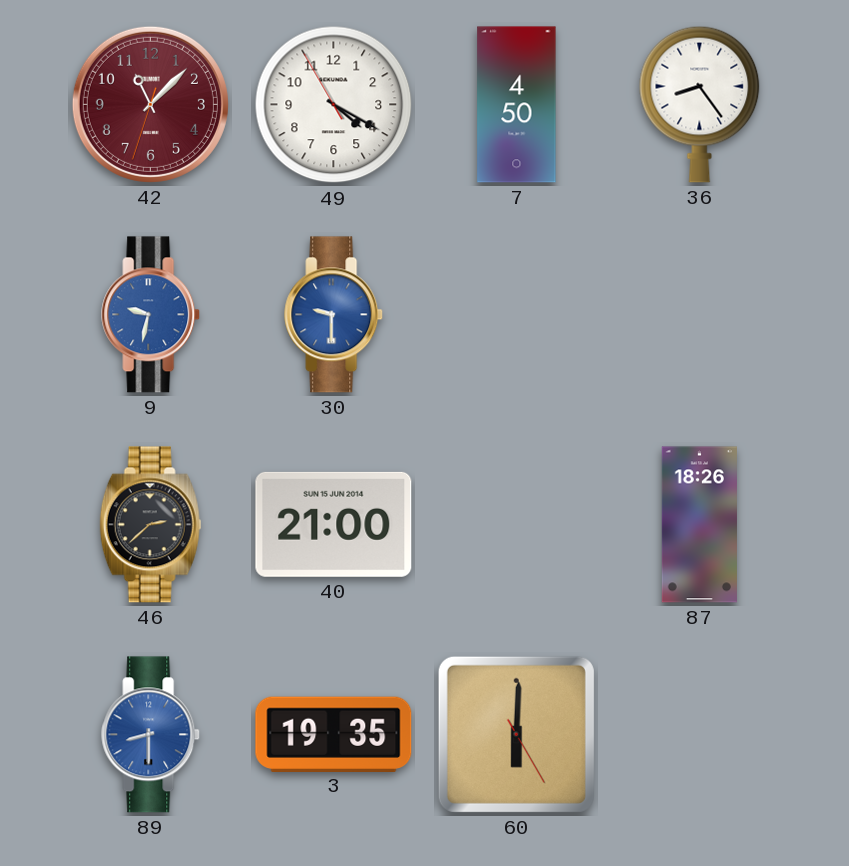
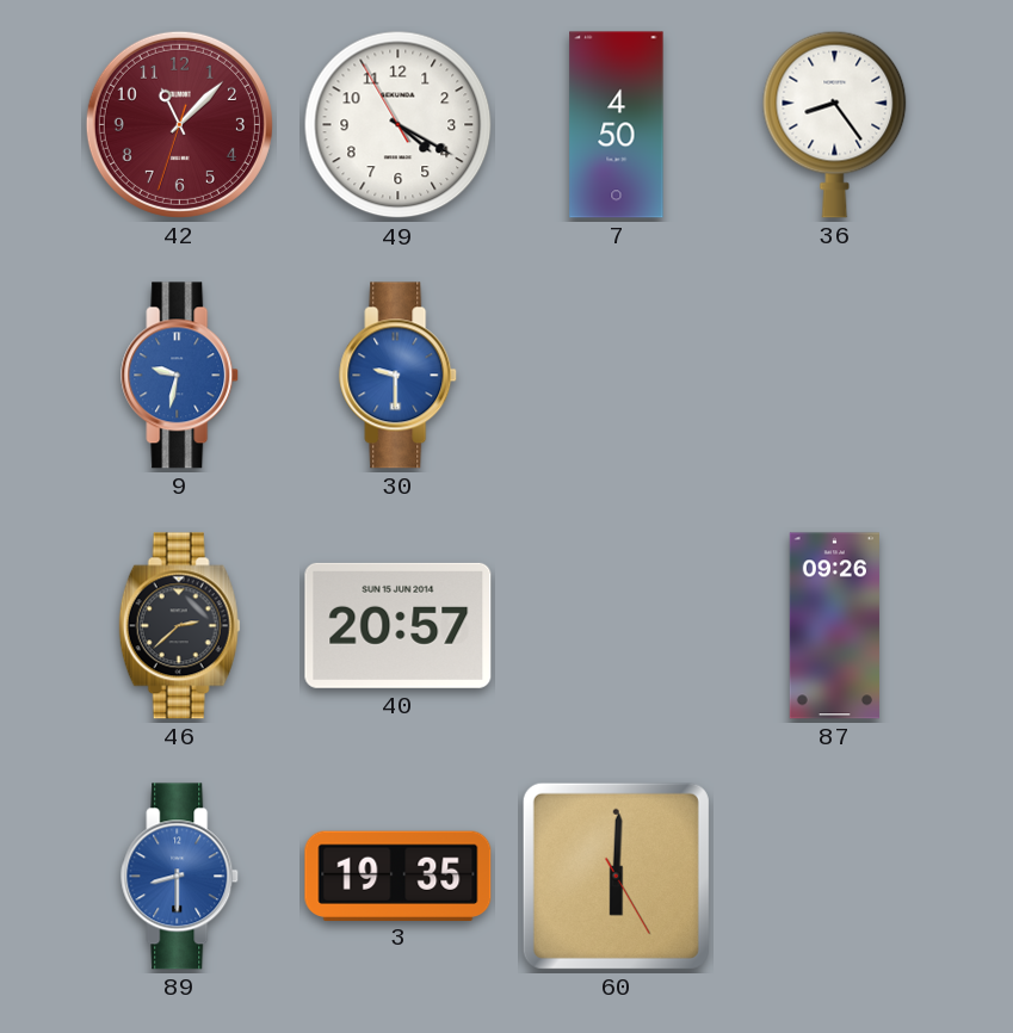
40: 21:00 -> 20:57 (399, 625)
87: 18:26 -> 09:26 (834, 626)
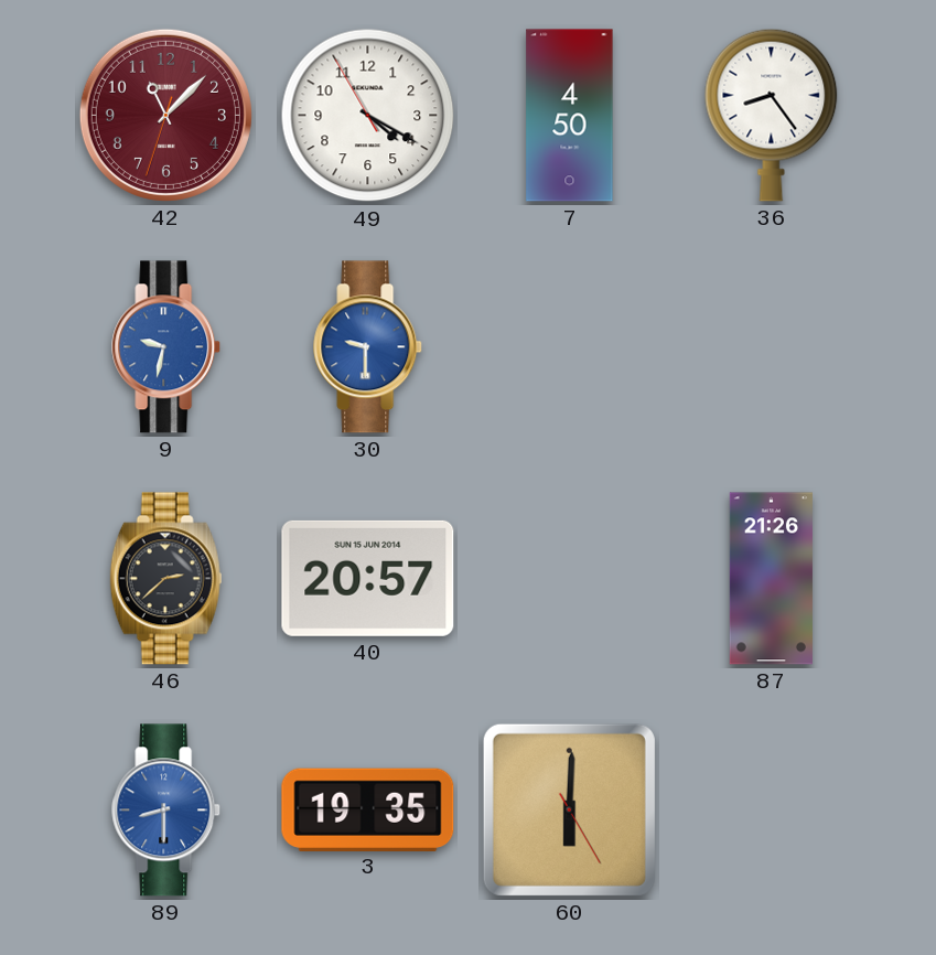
87: 09:26 -> 21:26 (771, 579)
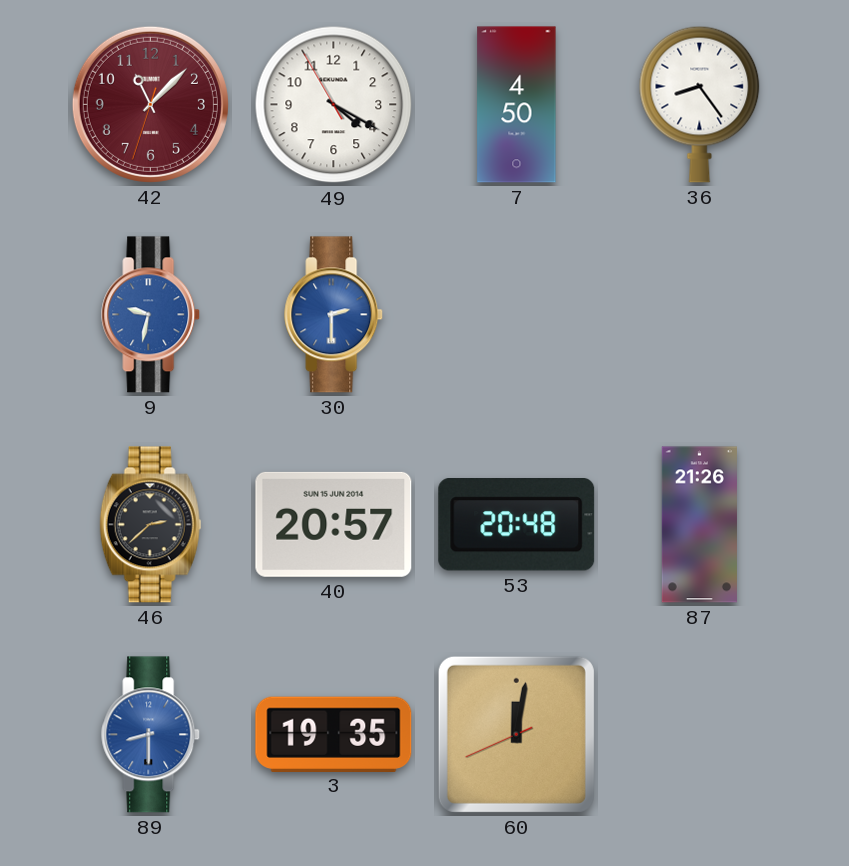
30: 9:30 -> 2:30 (334, 315)
53: none -> 20:48 (517, 525)
60: 6:00 -> 12:01 (516, 734)
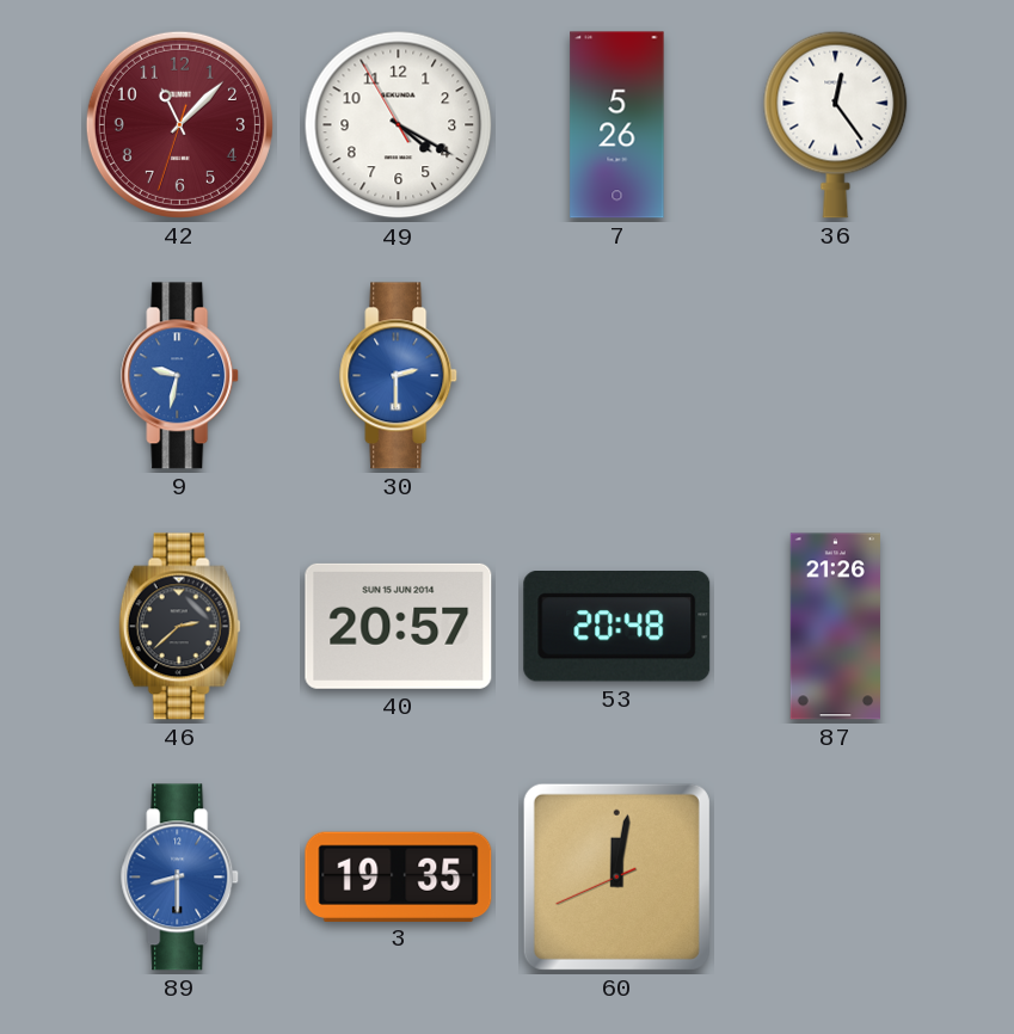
7: 4:50 -> 5:26 (617, 125)
36: 8:24 -> 12:24 (836, 124)
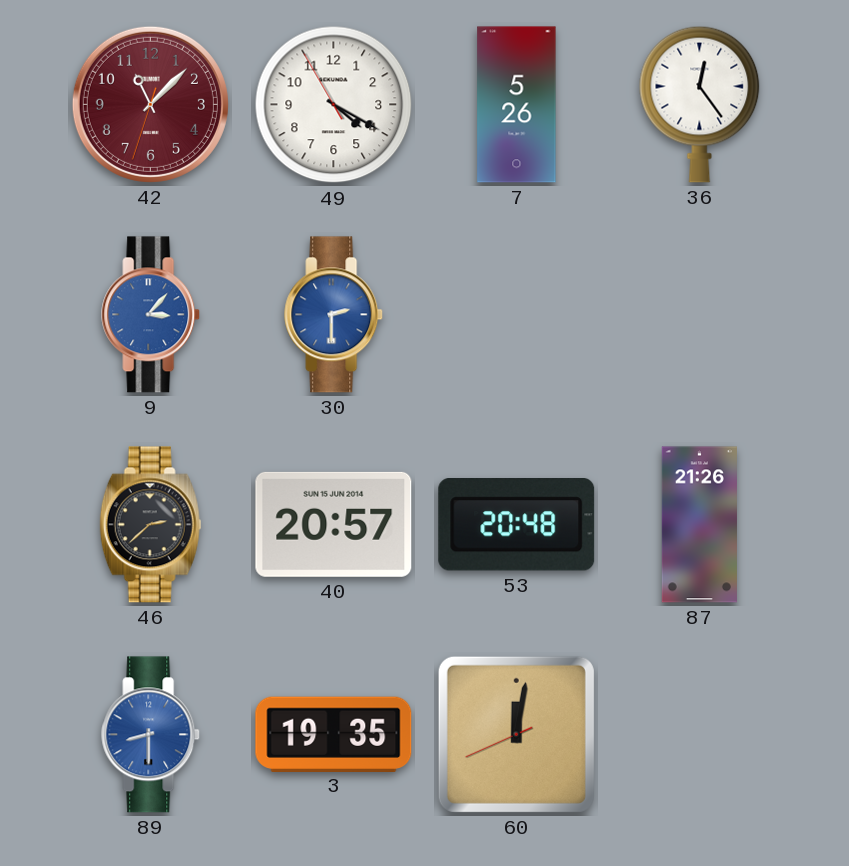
9: 9:32 -> 3:07 (151, 315)
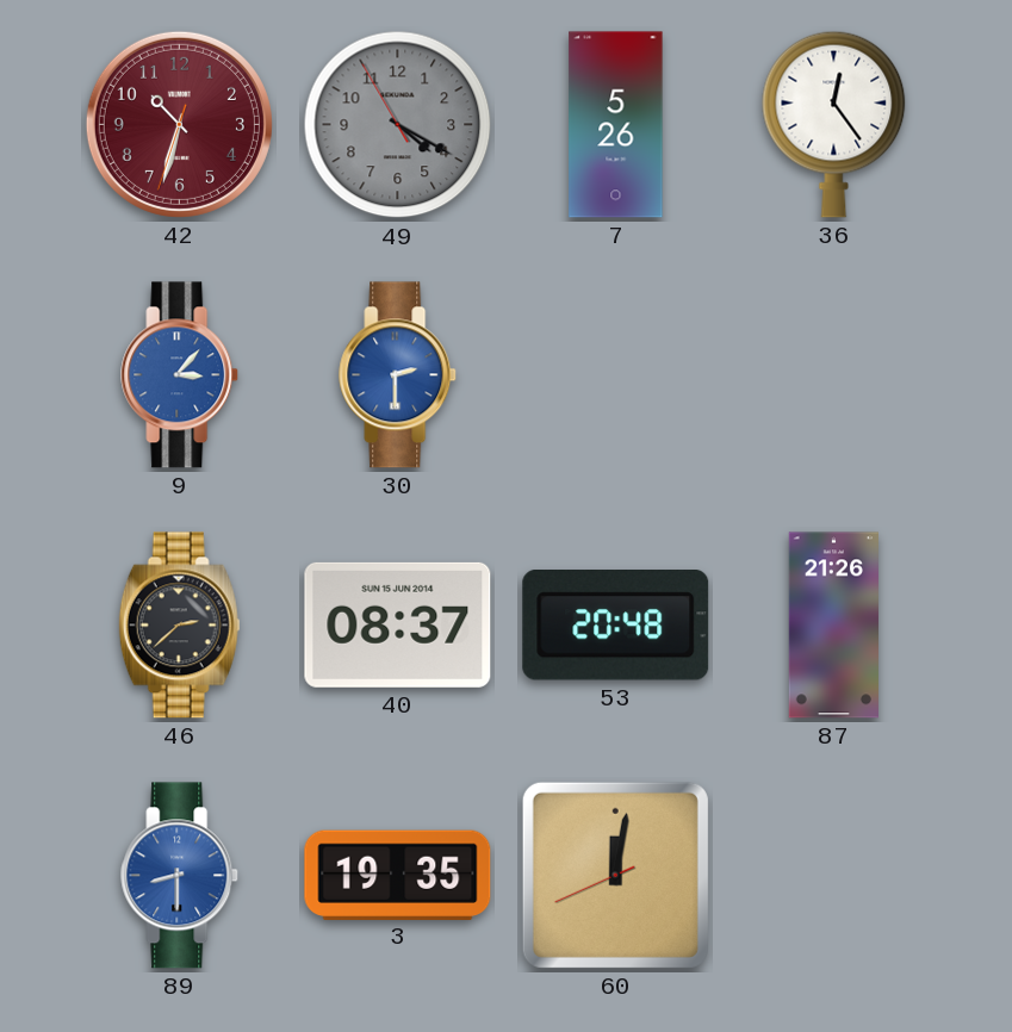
42: 11:07 -> 10:32 (179, 124)
49 dial: white -> grey (398, 125)
40: 20:57 -> 08:37 (398, 624)
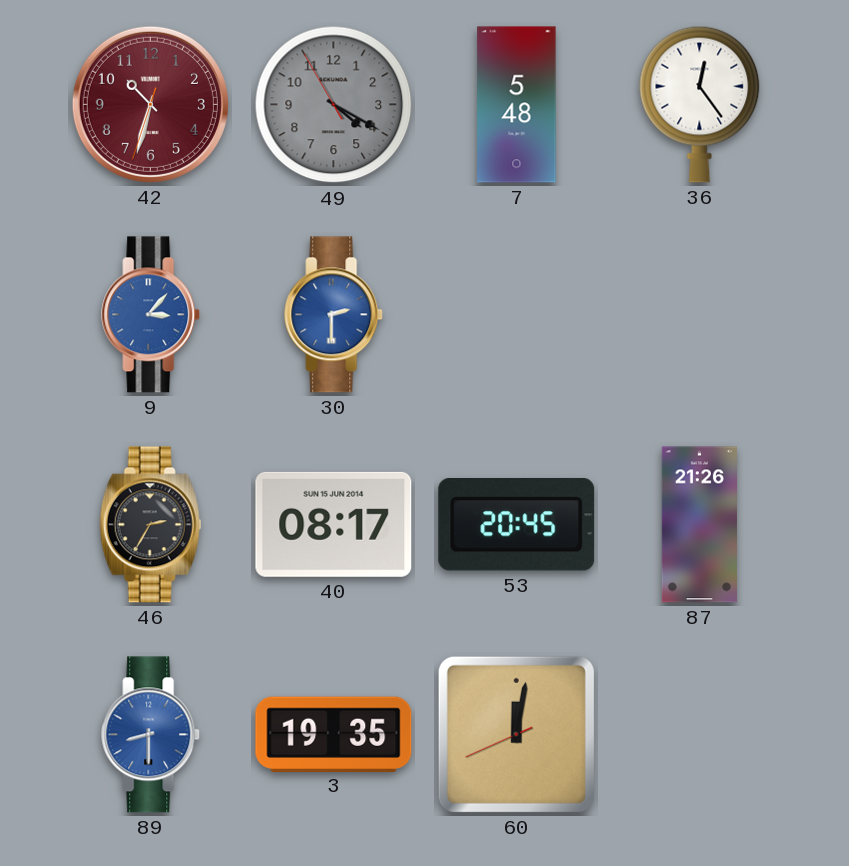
7: 5:26 -> 5:48 (517, 105)
46: 2:38 -> 2:35 (151, 525)
40: 08:37 -> 08:17 (334, 524)
53: 20:48 -> 20:45 (517, 525)
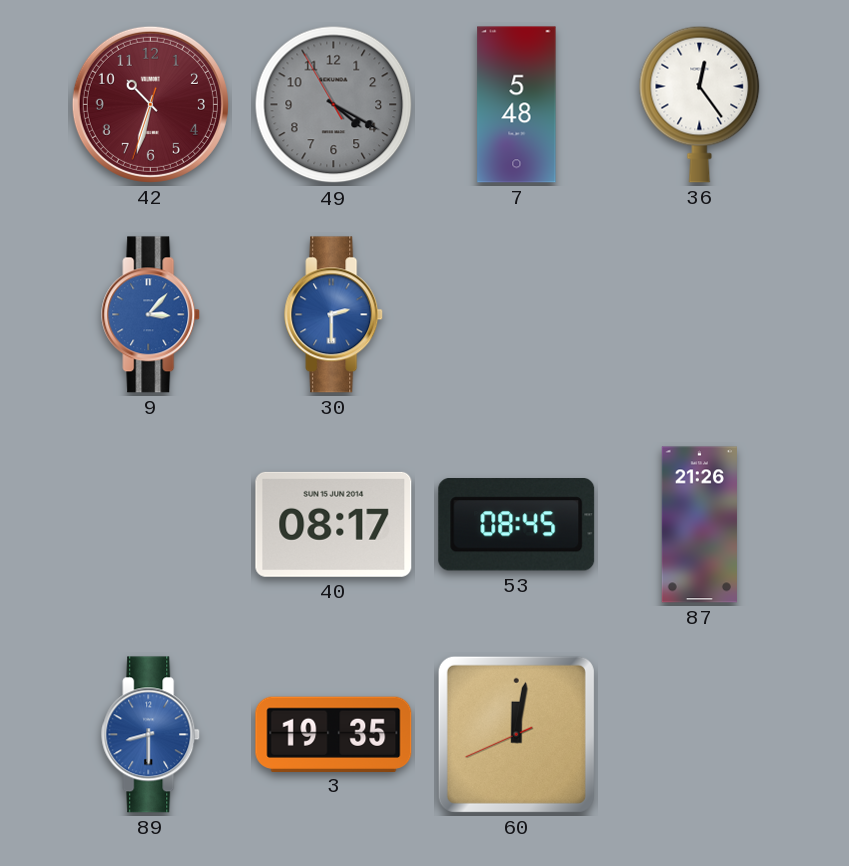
46: 2:35 -> none (151, 525)
53: 20:45 -> 08:45 (517, 525)
